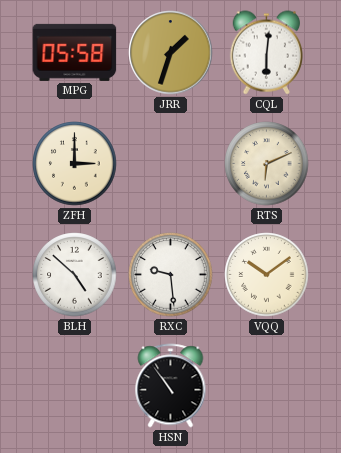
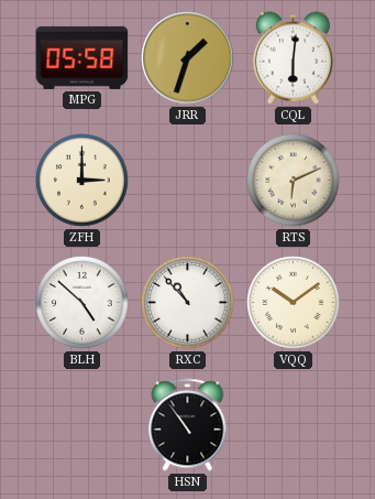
RXC: 9:29 -> 10:53 (188, 303)
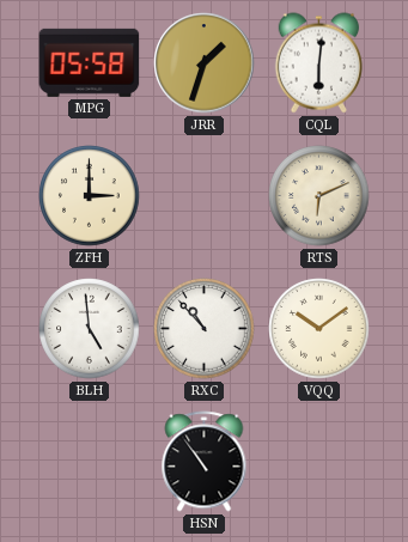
BLH: 4:52 -> 4:59 (90, 329)
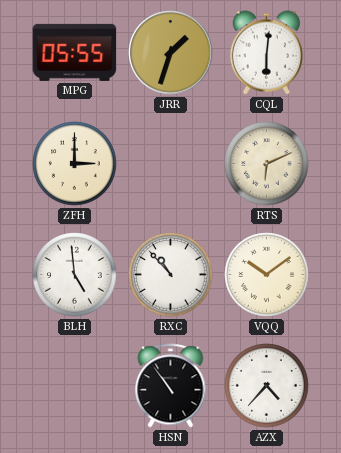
MPG: 05:58 -> 05:55 (75, 52)
AZX: none -> 4:37 (267, 386)
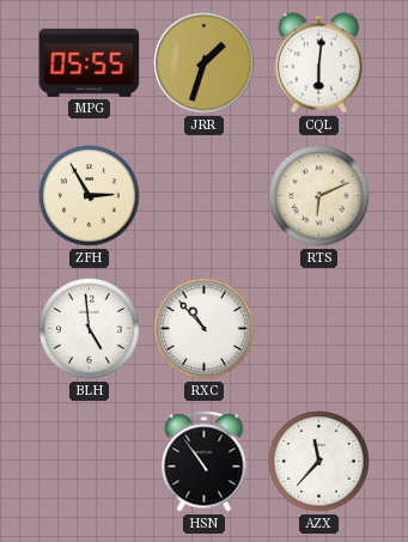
ZFH: 3:00 -> 2:55 (90, 196)
VQQ: 10:09 -> none (267, 275)
AZX: 4:37 -> 11:37 (319, 462)
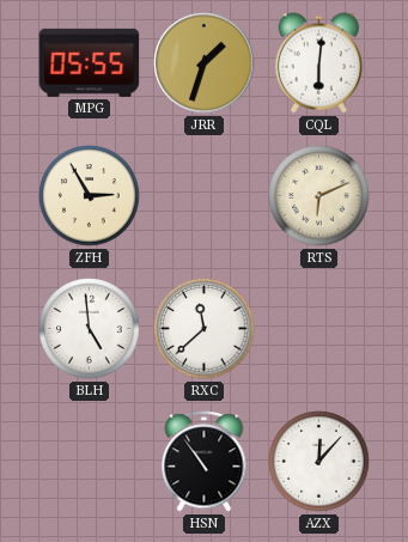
RXC: 10:53 -> 11:38 (205, 329)
AZX: 11:37 -> 12:07 (319, 462)
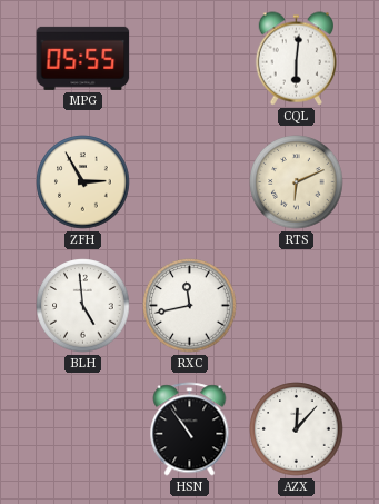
JRR: 1:33 -> none (205, 63)
RXC: 11:38 -> 11:43 (190, 306)
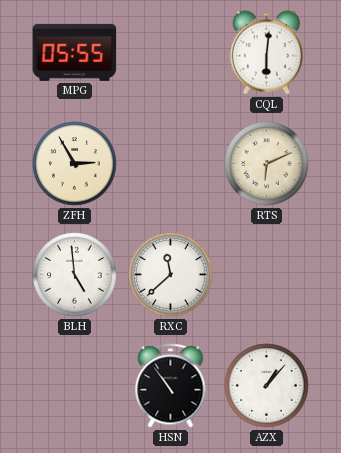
RXC: 11:43 -> 11:38 (171, 275)
AZX: 12:07 -> 1:07 (267, 386)
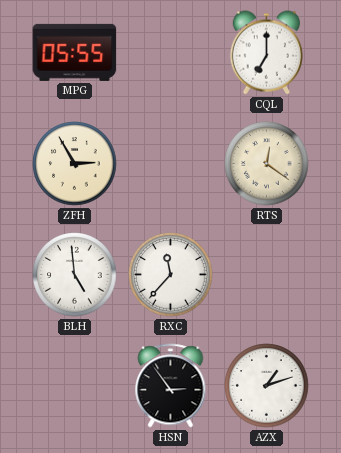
CQL: 6:01 -> 7:00 (267, 53)
RTS: 6:11 -> 12:21 (267, 164)
RXC: 11:38 -> 11:37 (171, 275)
HSN: 10:54 -> 2:54 (171, 386)
AZX: 1:07 -> 1:12 (267, 386)
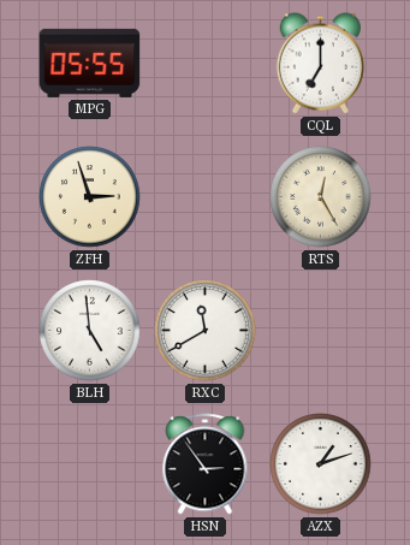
ZFH: 2:55 -> 2:57 (90, 197)
RTS: 12:21 -> 12:25 (321, 197)
RXC: 11:37 -> 11:40 (206, 331)
